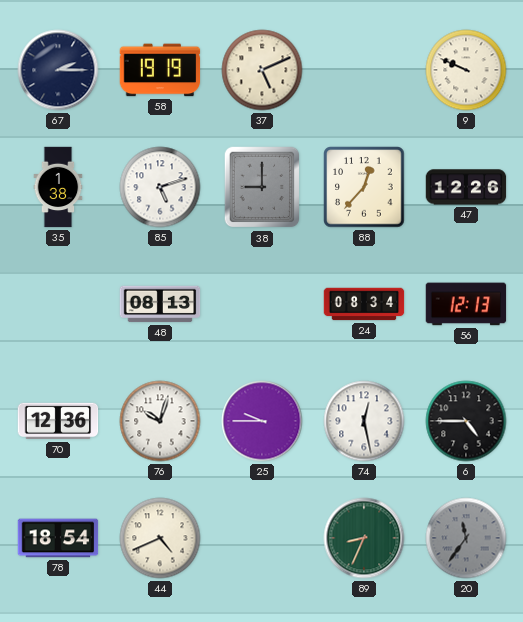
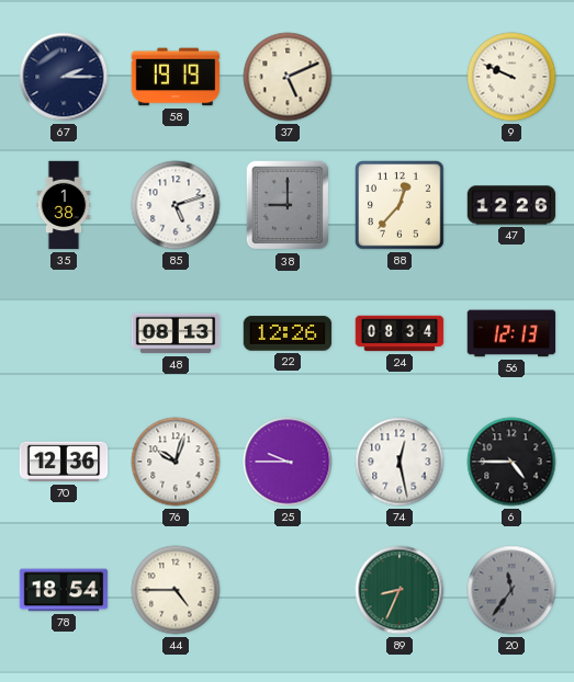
22: none -> 12:26 (288, 333)
44: 4:41 -> 4:45 (176, 590)
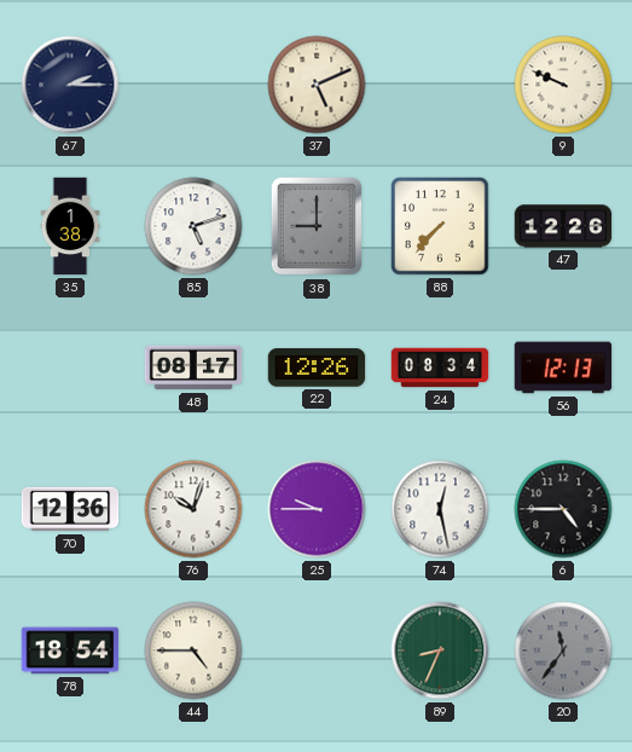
58: 19:19 -> none (176, 77)
88: 12:37 -> 7:37 (440, 226)
48: 08:13 -> 08:17 (193, 368)
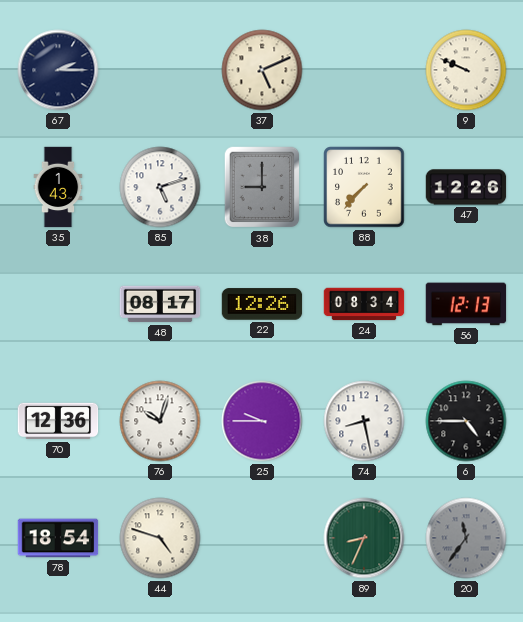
35: 1:38 -> 1:43 (58, 187)
74: 12:28 -> 8:28 (364, 421)
44: 4:45 -> 4:48 (160, 538)
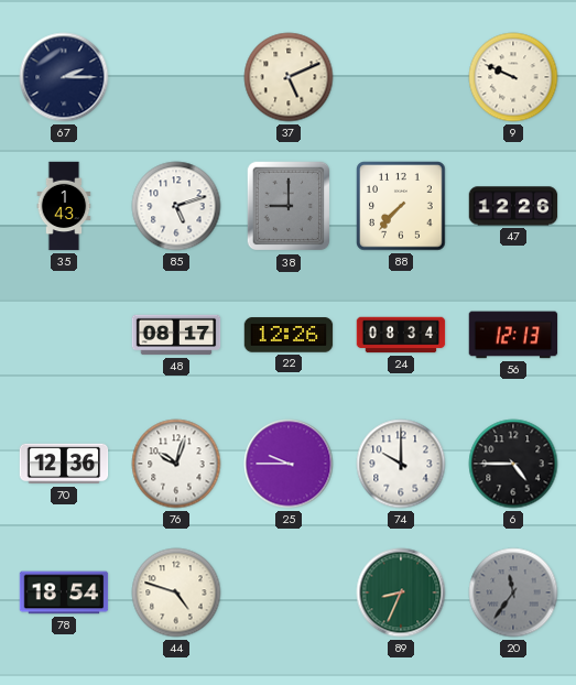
74: 8:28 -> 10:00 (401, 464)
